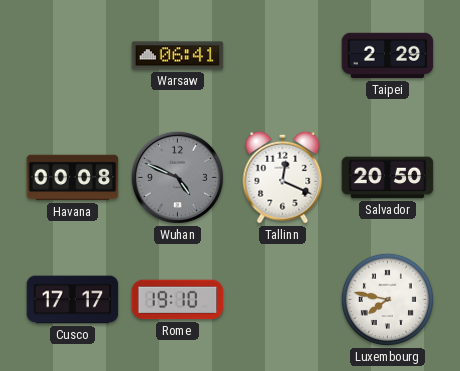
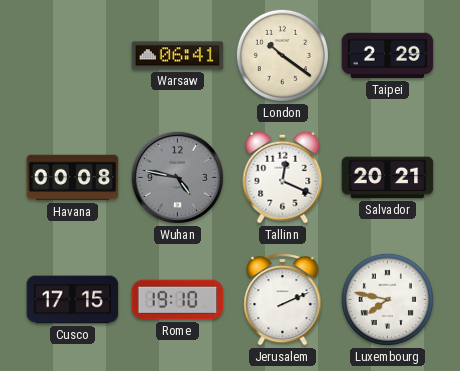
London: none -> 10:21 (282, 55)
Wuhan: 4:49 -> 4:47 (177, 177)
Salvador: 20:50 -> 20:21 (388, 178)
Cusco: 17:17 -> 17:15 (73, 300)
Jerusalem: none -> 2:11 (283, 299)
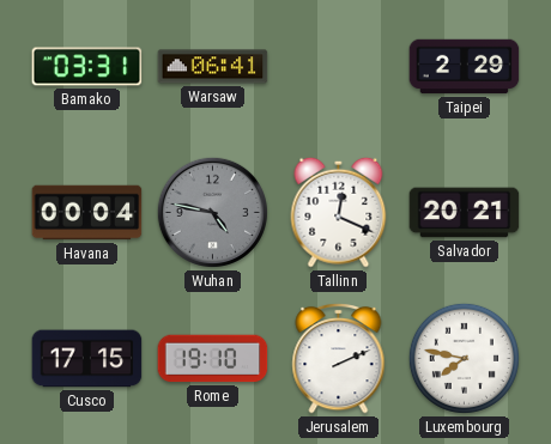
Bamako: none -> 03:31 (87, 67)
London: 10:21 -> none (282, 55)
Havana: 00:08 -> 00:04 (87, 213)
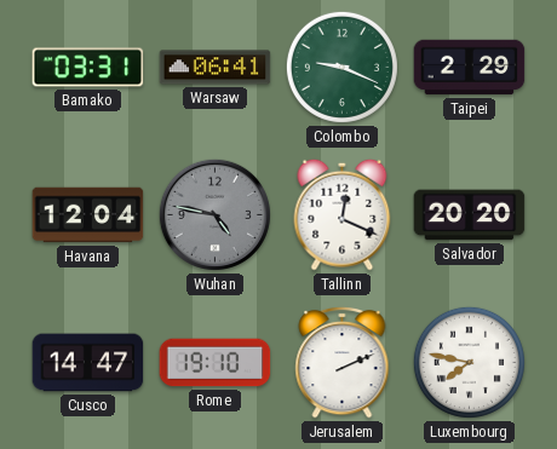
Colombo: none -> 9:19 (341, 67)
Havana: 00:04 -> 12:04 (88, 215)
Salvador: 20:21 -> 20:20 (470, 215)
Cusco: 17:15 -> 14:47 (88, 363)
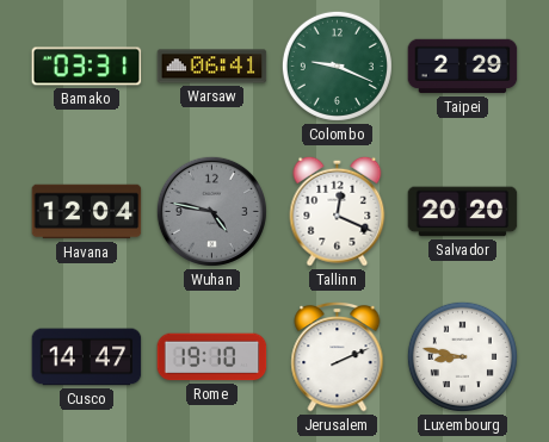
Luxembourg: 7:47 -> 8:47 (462, 356)
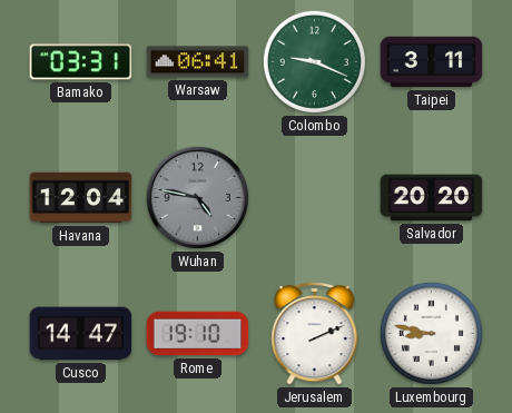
Taipei: 2:29 -> 3:11 (432, 62)
Tallinn: 12:19 -> none (338, 211)
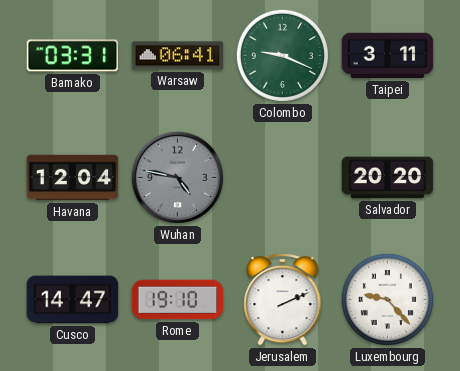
Luxembourg: 8:47 -> 9:23 (387, 299)
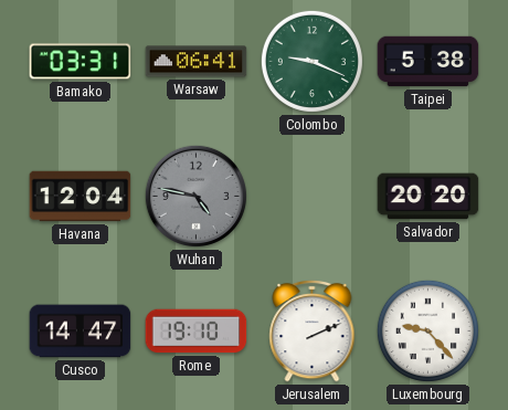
Taipei: 3:11 -> 5:38 (428, 62)
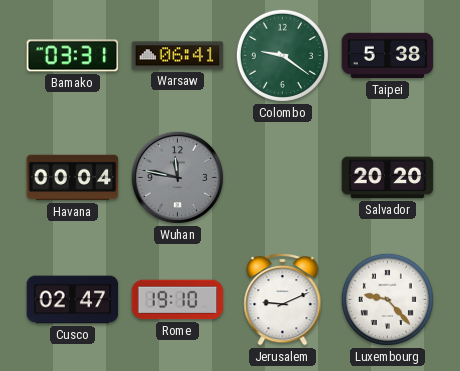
Colombo: 9:19 -> 9:21 (282, 55)
Havana: 12:04 -> 00:04 (73, 178)
Wuhan: 4:47 -> 11:47 (177, 177)
Cusco: 14:47 -> 02:47 (73, 300)
Jerusalem: 2:11 -> 9:11 (283, 299)
